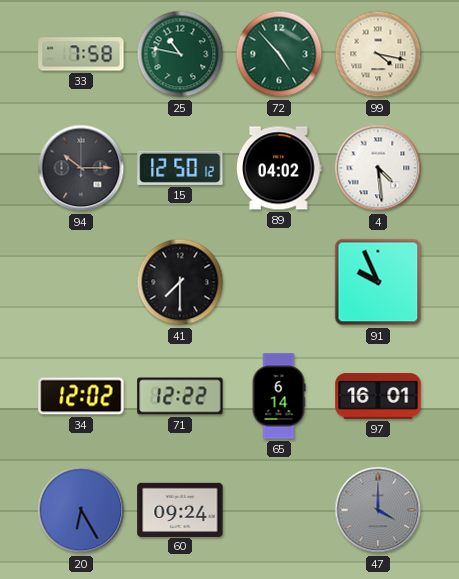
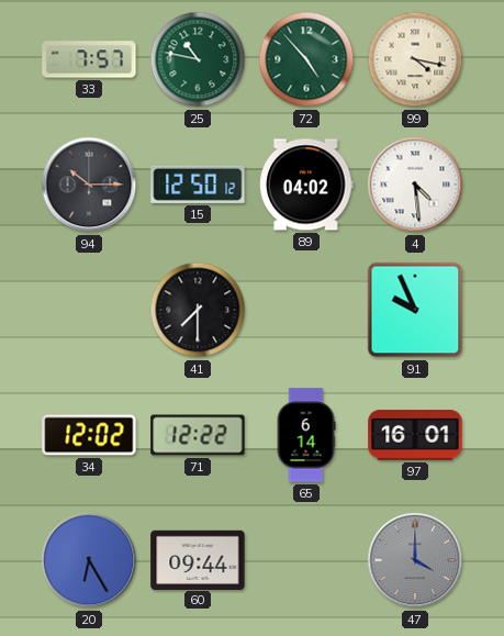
33: 7:58 -> 7:57 (89, 59)
60: 09:24 -> 09:44 (198, 559)
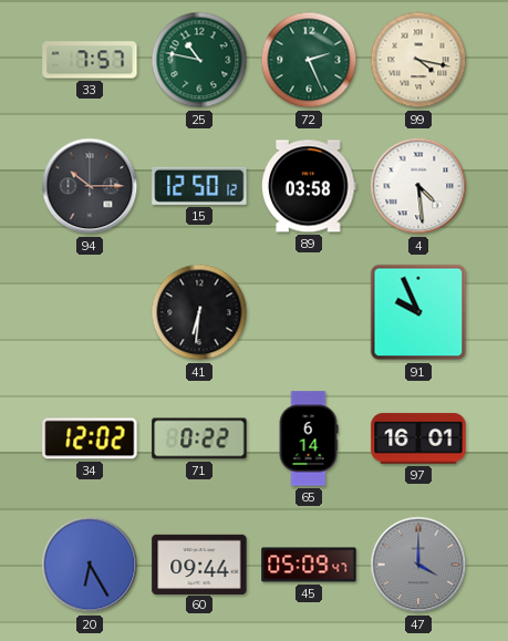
72: 4:53 -> 2:26 (309, 60)
89: 04:02 -> 03:58 (309, 186)
41: 7:30 -> 6:31 (199, 312)
71: 12:22 -> 0:22 (199, 438)
45: none -> 05:09 (309, 565)
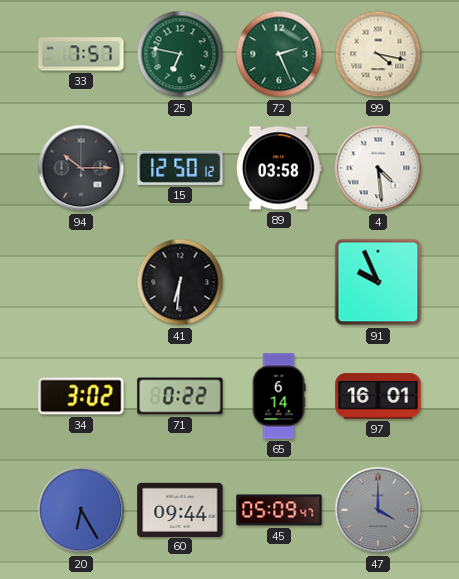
25: 10:47 -> 6:47 (180, 54)
34: 12:02 -> 3:02 (81, 396)
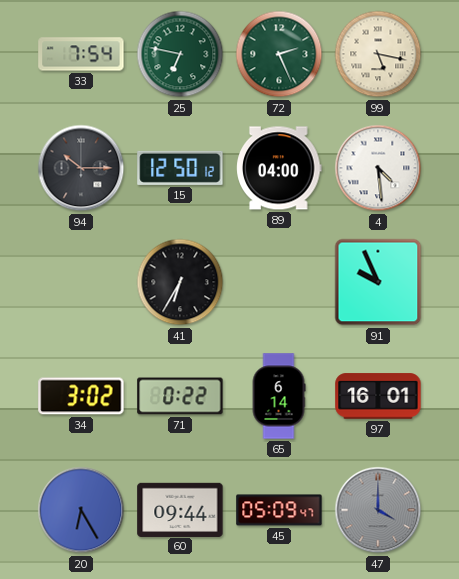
33: 7:57 -> 7:54 (81, 54)
99: 4:17 -> 5:17 (378, 54)
89: 03:58 -> 04:00 (279, 168)
41: 6:31 -> 6:35 (180, 282)
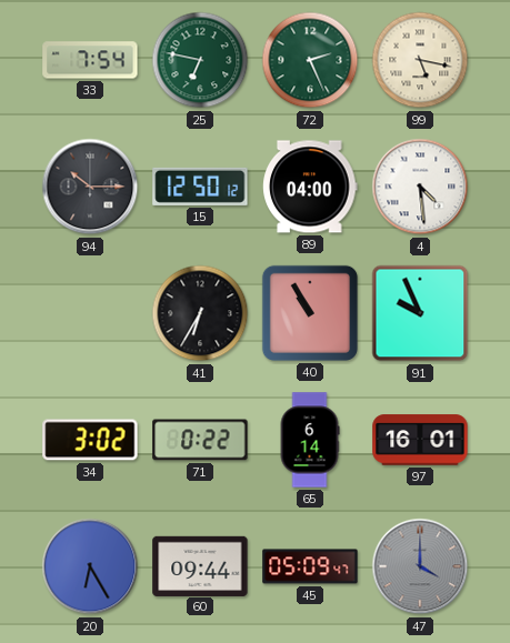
40: none -> 10:55 (310, 313)
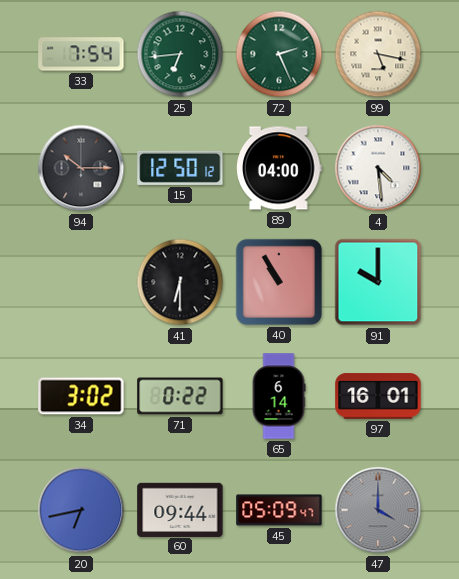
25: 6:47 -> 6:44 (180, 54)
41: 6:35 -> 6:30 (180, 282)
91: 9:56 -> 10:00 (378, 282)
20: 6:25 -> 6:43 (81, 510)
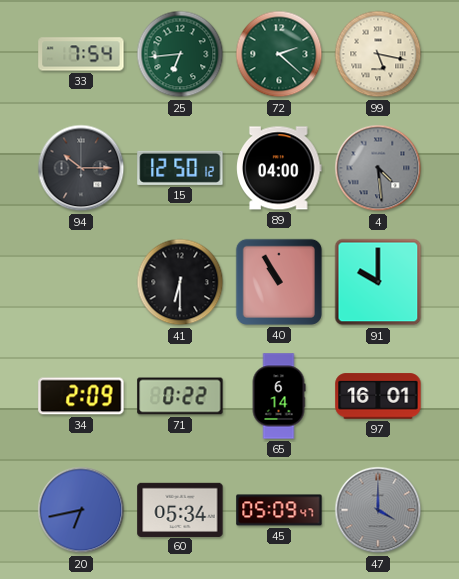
72: 2:26 -> 2:22 (279, 54)
4 dial: white -> grey (378, 168)
34: 3:02 -> 2:09 (81, 396)
60: 09:44 -> 05:34 (180, 509)
